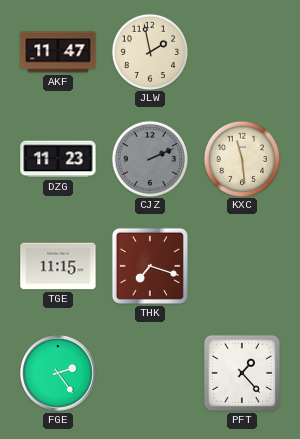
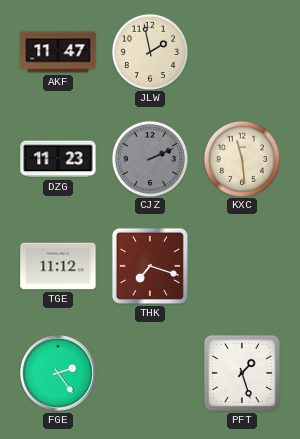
TGE: 11:15 -> 11:12 (58, 266)
PFT: 1:23 -> 1:27 (242, 373)
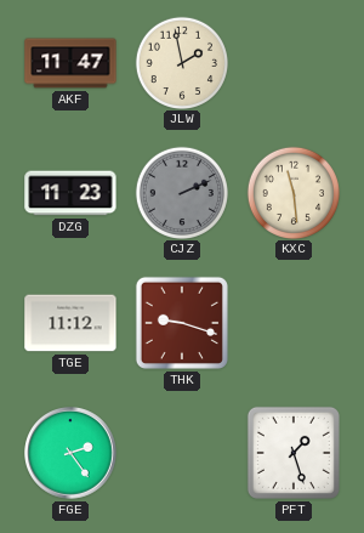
THK: 7:18 -> 9:18 (182, 323)
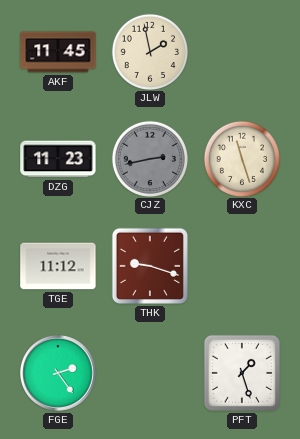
AKF: 11:47 -> 11:45 (58, 52)
CJZ: 2:11 -> 2:43 (149, 158)
KXC: 11:29 -> 11:27 (241, 158)
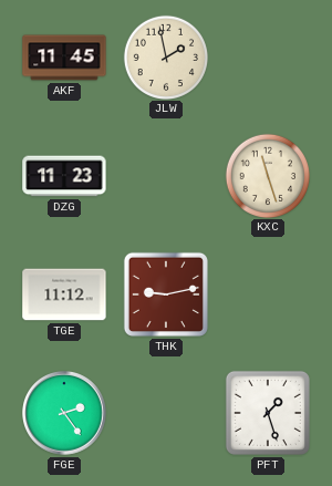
CJZ: 2:43 -> none (149, 158)
THK: 9:18 -> 9:13 (166, 294)
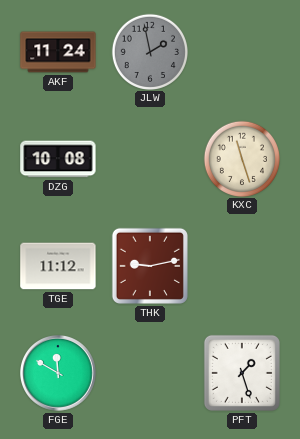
AKF: 11:45 -> 11:24 (58, 52)
JLW dial: cream -> grey (149, 51)
DZG: 11:23 -> 10:08 (58, 159)
FGE: 2:24 -> 11:50 (59, 374)
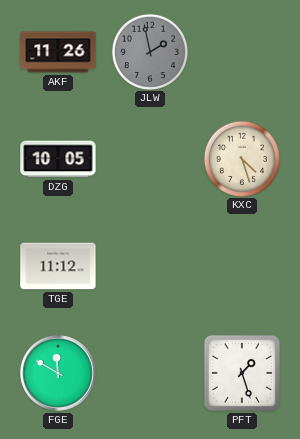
AKF: 11:24 -> 11:26 (58, 52)
DZG: 10:08 -> 10:05 (58, 159)
KXC: 11:27 -> 4:27 (241, 158)
THK: 9:13 -> none (150, 266)
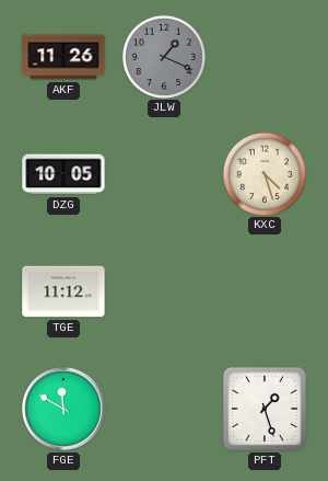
JLW: 1:58 -> 1:19 (163, 56)
